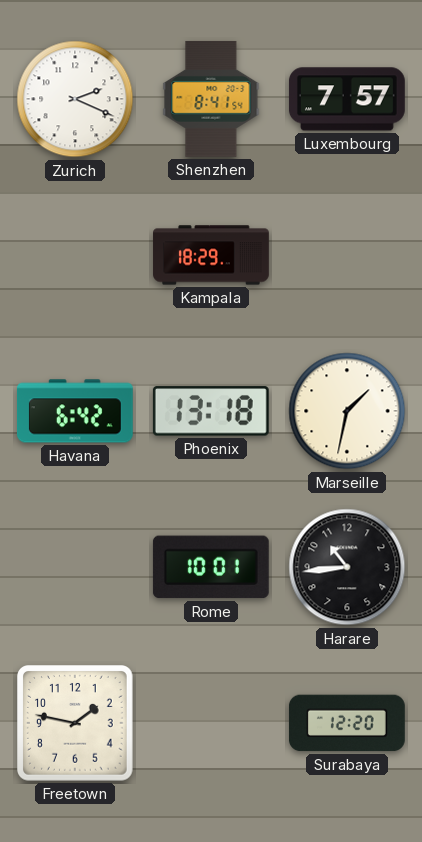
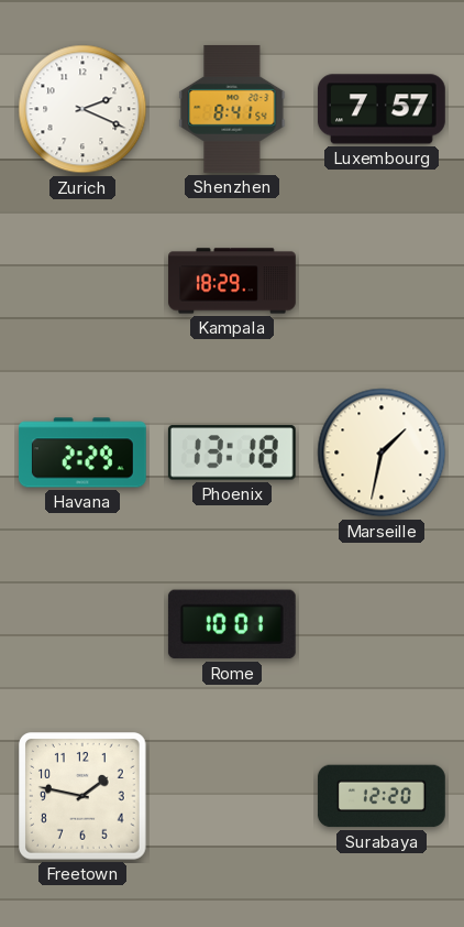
Havana: 6:42 -> 2:29 (82, 452)
Harare: 10:44 -> none (347, 567)
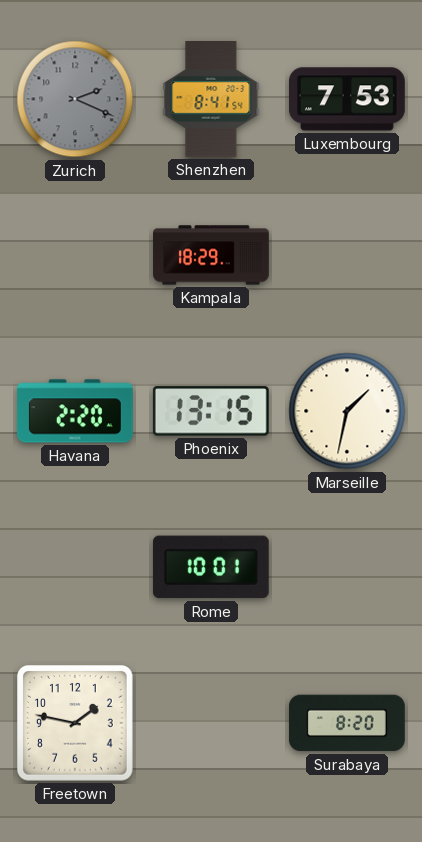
Zurich dial: white -> grey (75, 99)
Luxembourg: 7:57 -> 7:53 (347, 99)
Havana: 2:29 -> 2:20 (75, 411)
Phoenix: 13:18 -> 13:15 (211, 411)
Surabaya: 12:20 -> 8:20 (347, 723)
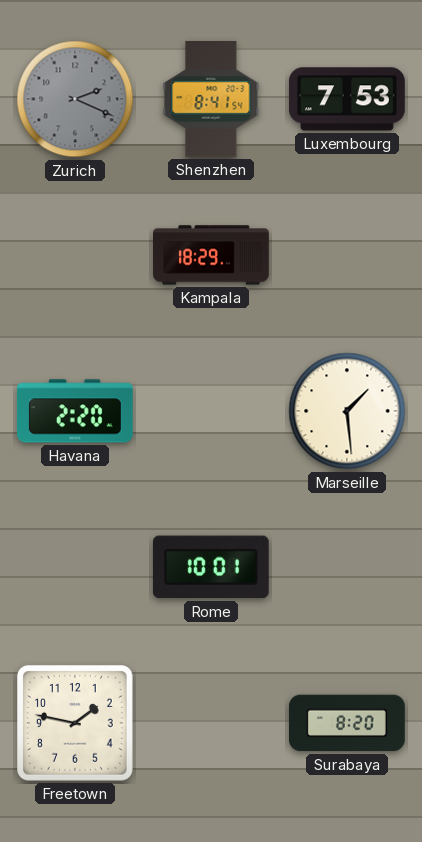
Phoenix: 13:15 -> none (211, 411)
Marseille: 1:32 -> 1:29 (347, 411)
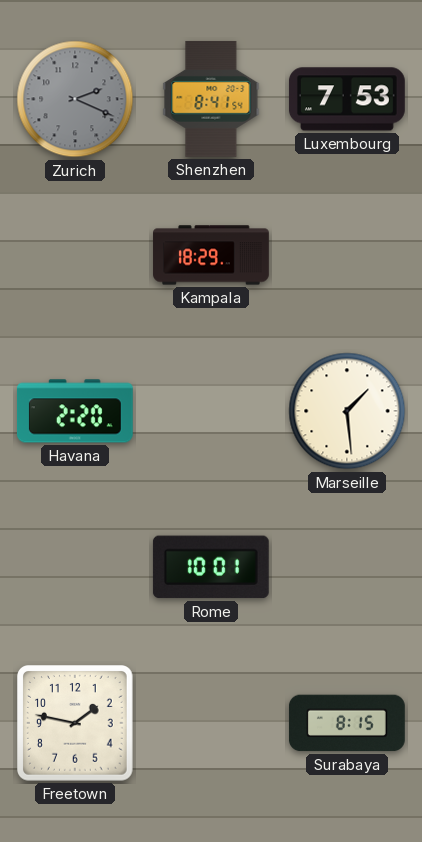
Surabaya: 8:20 -> 8:15 (347, 723)
